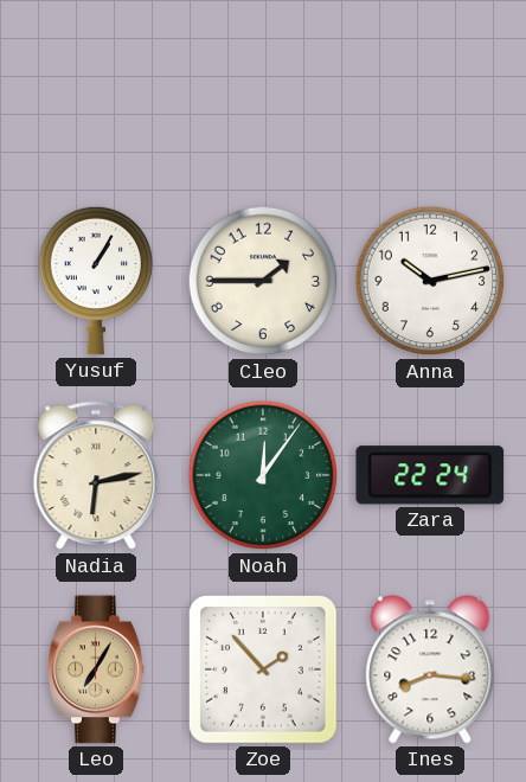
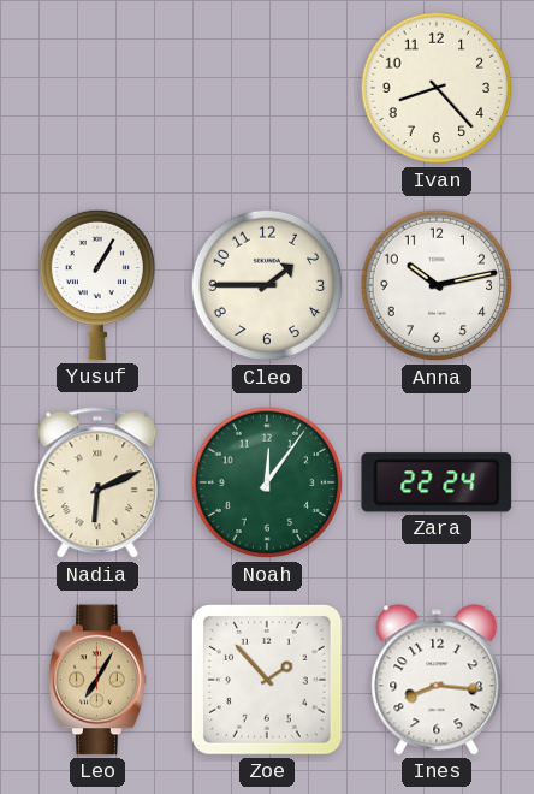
Ivan: none -> 8:23 (437, 88)
Nadia: 6:13 -> 6:11 (97, 484)
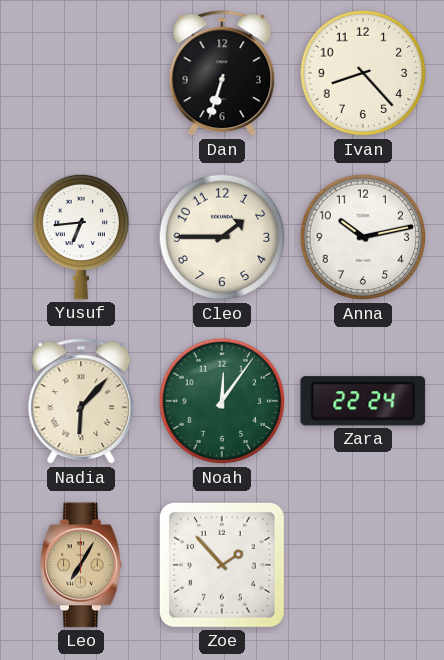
Dan: none -> 6:33 (222, 74)
Yusuf: 1:05 -> 6:44 (81, 237)
Nadia: 6:11 -> 6:07 (81, 402)
Ines: 8:16 -> none (437, 680)
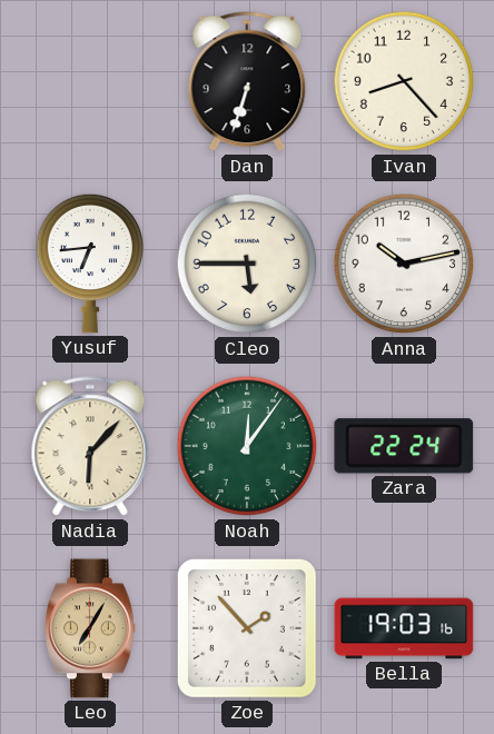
Cleo: 1:45 -> 5:45 (247, 264)
Bella: none -> 19:03 (404, 628)
